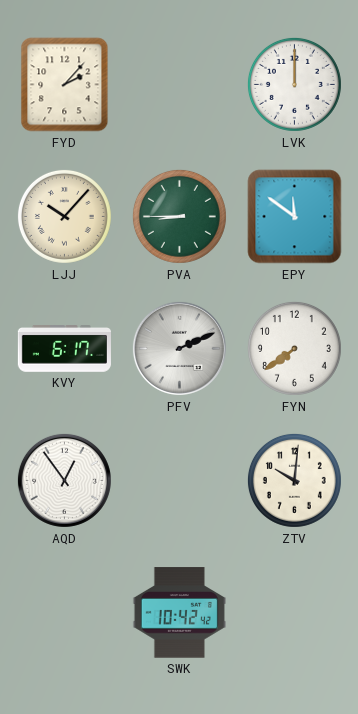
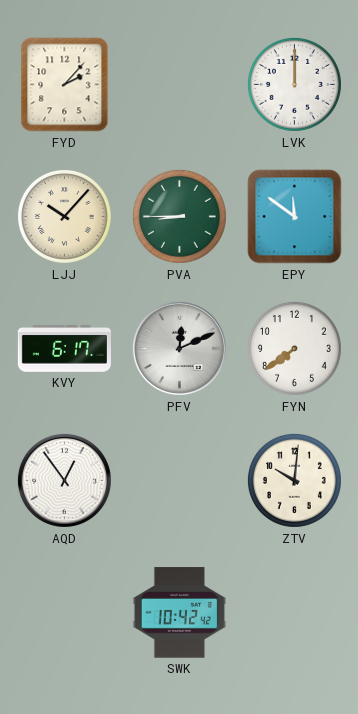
PFV: 2:11 -> 12:11 (179, 348)
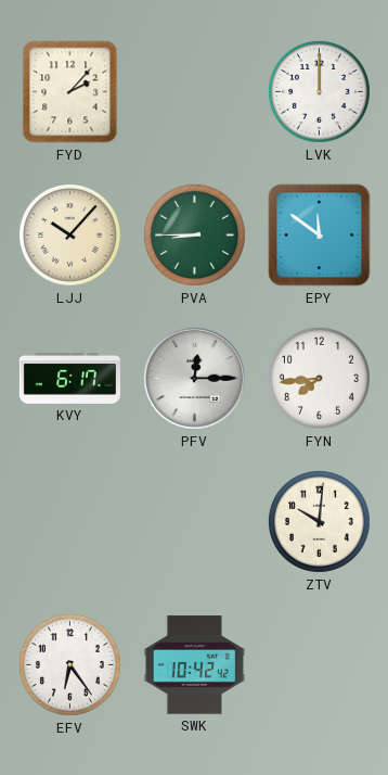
PFV: 12:11 -> 12:15 (194, 378)
FYN: 7:39 -> 7:44 (319, 378)
AQD: 12:54 -> none (64, 480)
EFV: none -> 6:24 (69, 664)
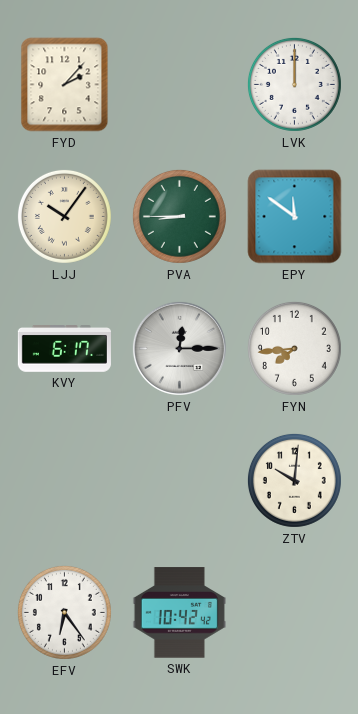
LJJ: 10:07 -> 10:06 (64, 216)
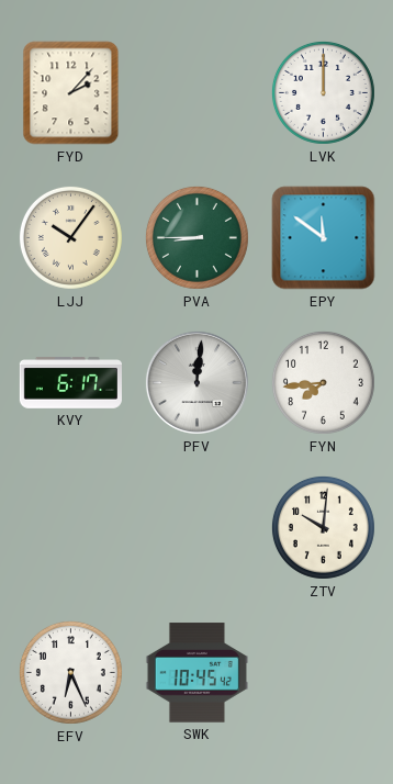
PFV: 12:15 -> 12:01 (196, 382)
EFV: 6:24 -> 6:26 (70, 672)
SWK: 10:42 -> 10:45 (196, 673)
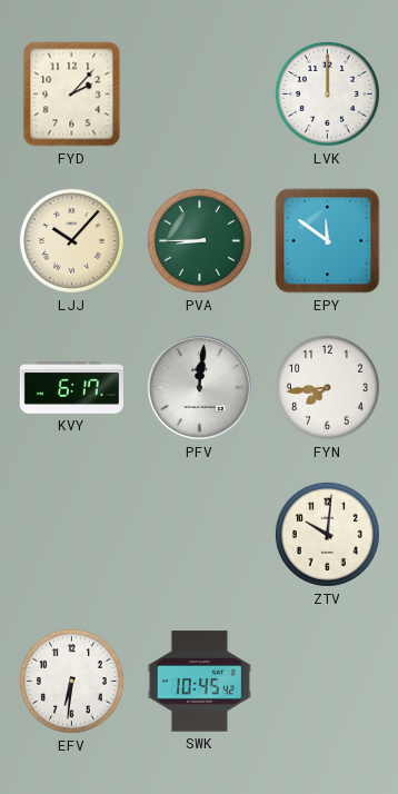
LJJ: 10:06 -> 10:07 (71, 240)
EFV: 6:26 -> 6:31 (71, 681)
